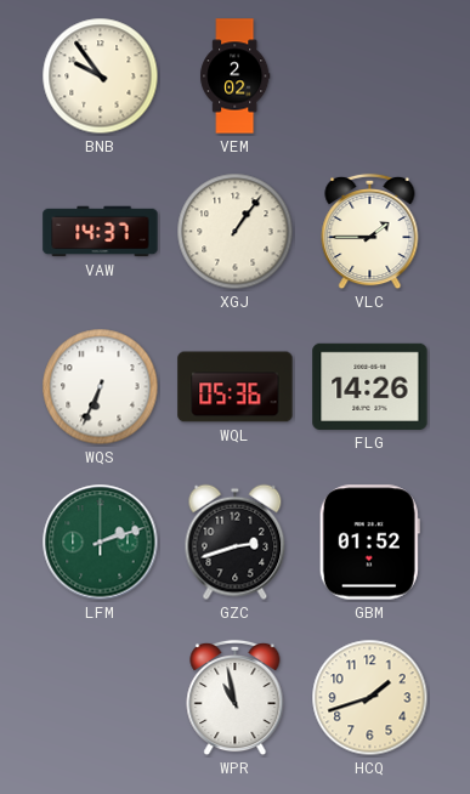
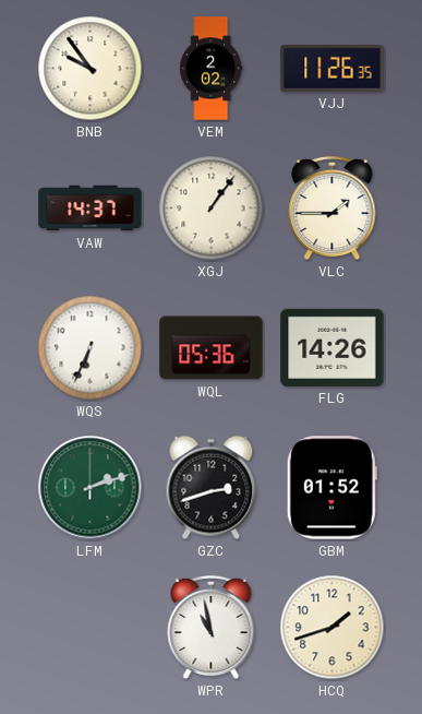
VJJ: none -> 11:26 (333, 68)
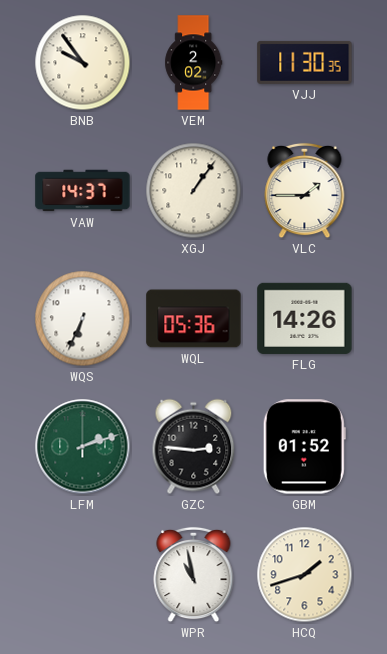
VJJ: 11:26 -> 11:30 (305, 62)
GZC: 2:42 -> 2:46 (194, 447)
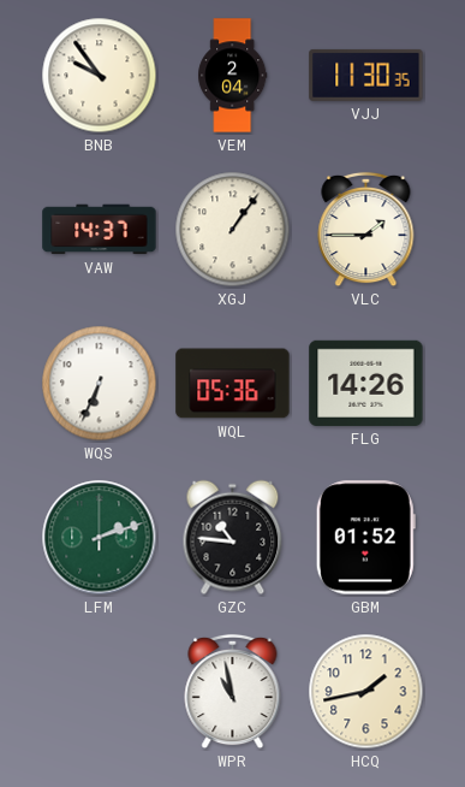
VEM: 2:02 -> 2:04 (233, 76)
GZC: 2:46 -> 10:46 (233, 538)
HCQ: 1:42 -> 1:43 (366, 692)
